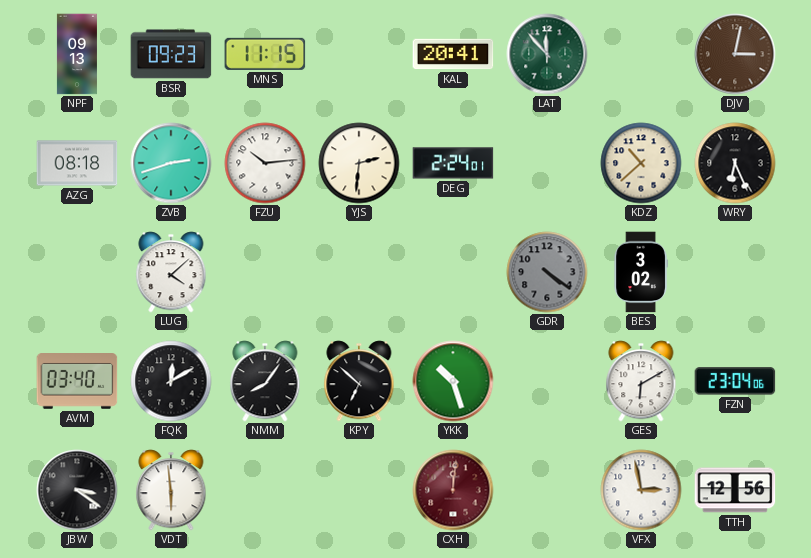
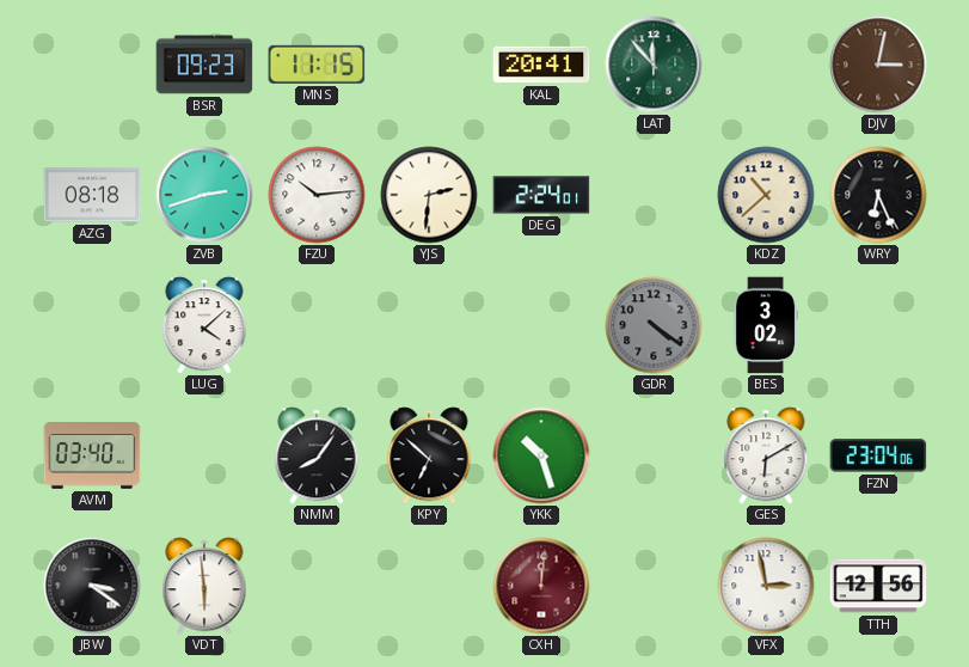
NPF: 09:13 -> none (77, 54)
FQK: 12:10 -> none (171, 381)
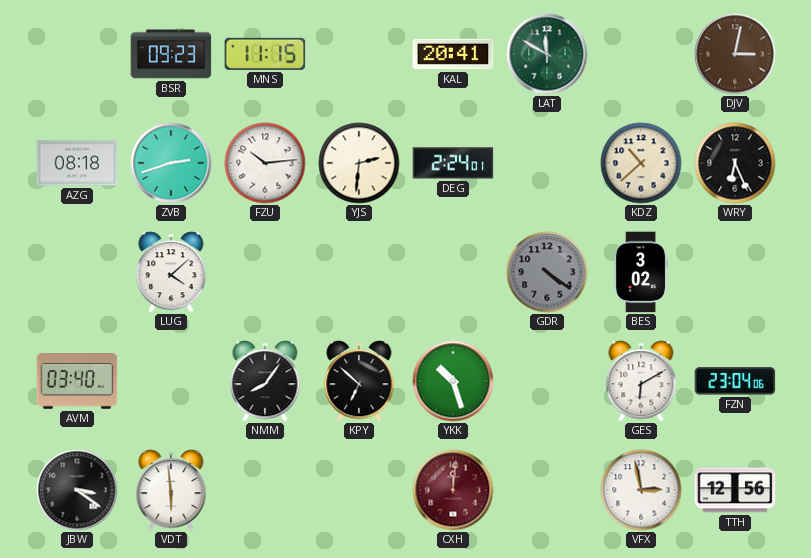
LAT: 11:53 -> 11:50 (547, 54)
